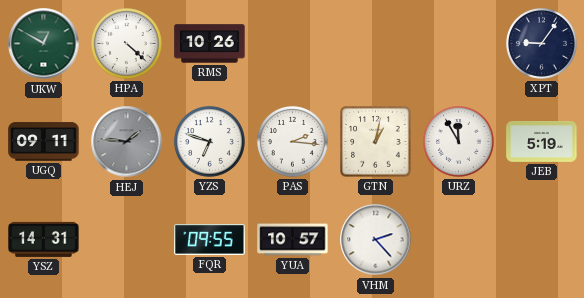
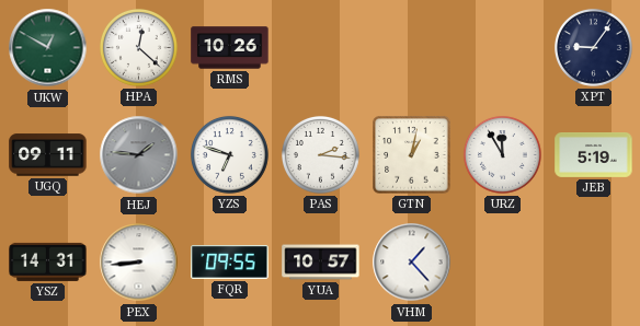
HPA: 4:22 -> 12:22 (138, 47)
PEX: none -> 8:44 (139, 263)
VHM: 2:23 -> 1:23 (412, 263)
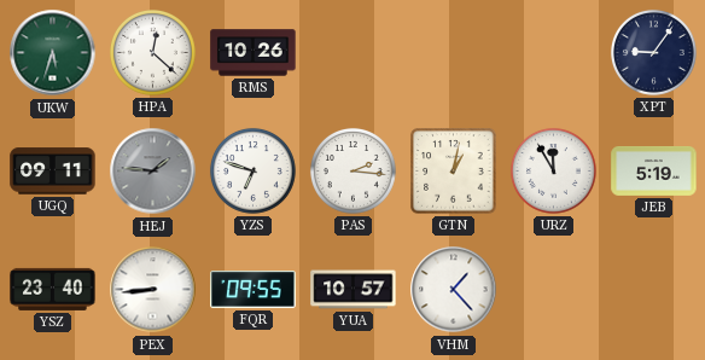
UKW: 12:50 -> 5:33 (53, 53)
YSZ: 14:31 -> 23:40 (53, 289)
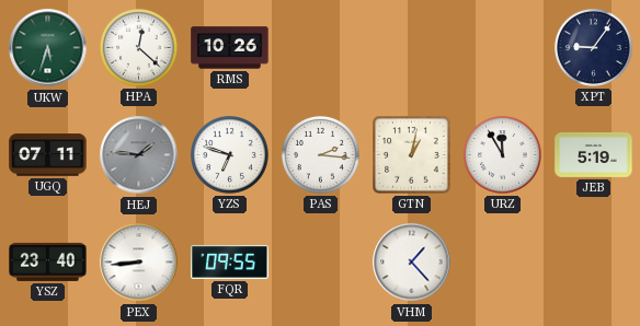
UGQ: 09:11 -> 07:11 (48, 155)
YUA: 10:57 -> none (354, 290)
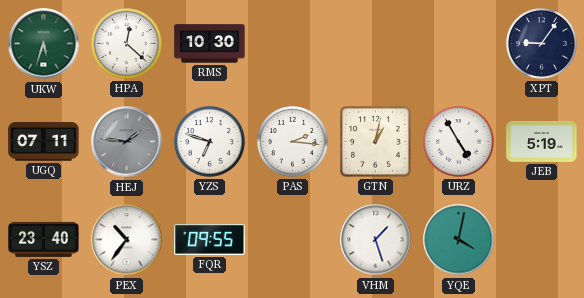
RMS: 10:26 -> 10:30 (210, 44)
URZ: 11:55 -> 4:55 (458, 141)
PEX: 8:44 -> 10:36 (127, 240)
VHM: 1:23 -> 1:27 (376, 240)
YQE: none -> 4:02 (459, 240)
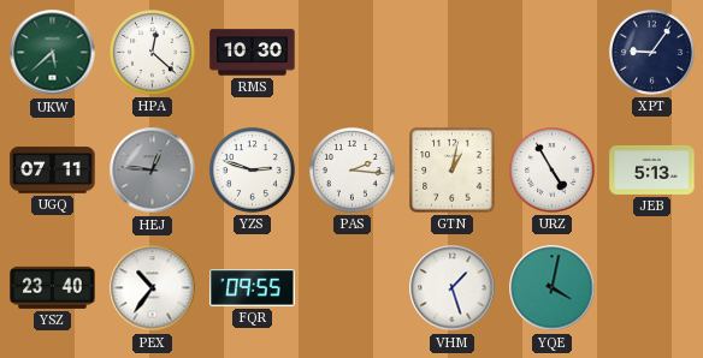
UKW: 5:33 -> 5:38 (53, 53)
HEJ: 1:46 -> 12:46 (153, 171)
YZS: 6:48 -> 2:48 (252, 169)
JEB: 5:19 -> 5:13 (652, 171)
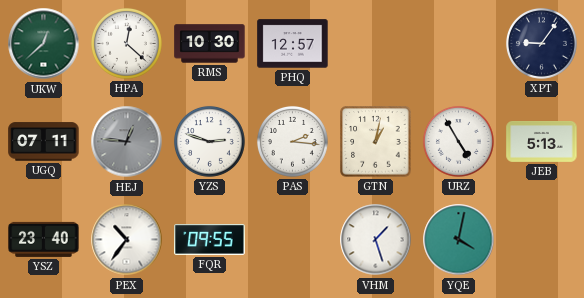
UKW: 5:38 -> 12:38 (44, 44)
PHQ: none -> 12:57 (293, 44)
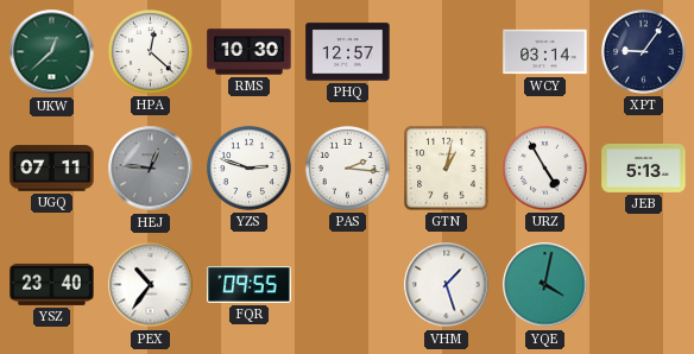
WCY: none -> 03:14 (545, 52)
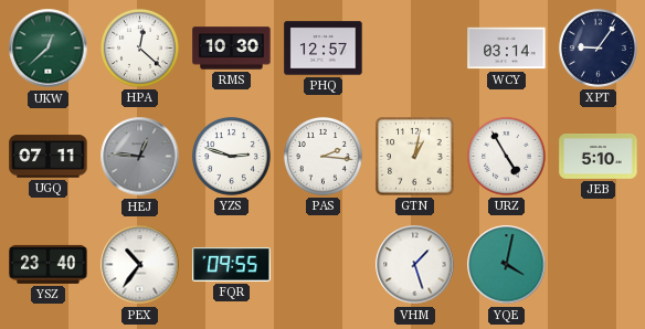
JEB: 5:13 -> 5:10 (599, 157)
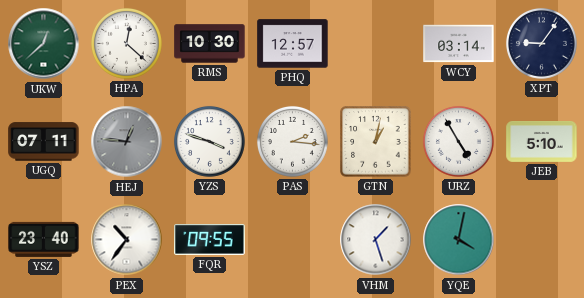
YZS: 2:48 -> 3:48 (209, 141)
